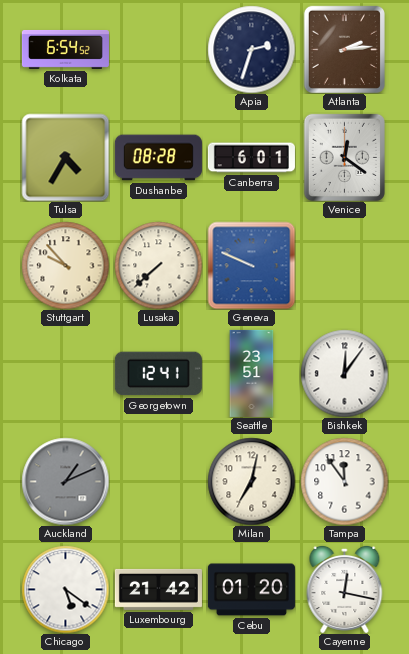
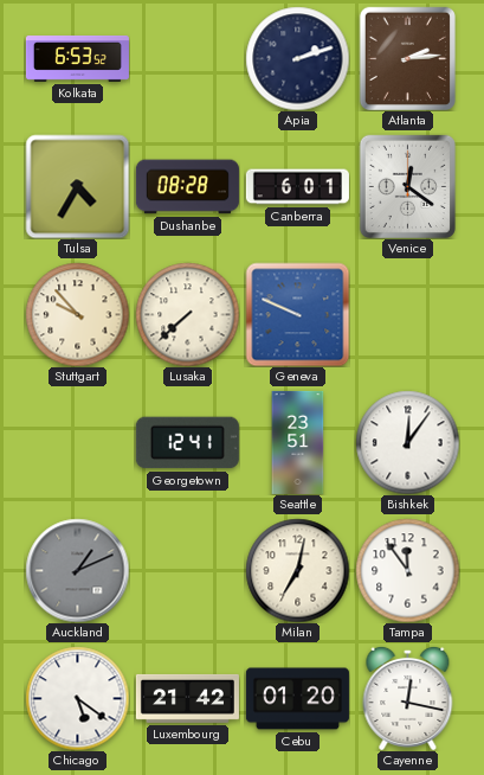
Kolkata: 6:54 -> 6:53 (77, 58)
Apia: 2:33 -> 2:12 (297, 58)
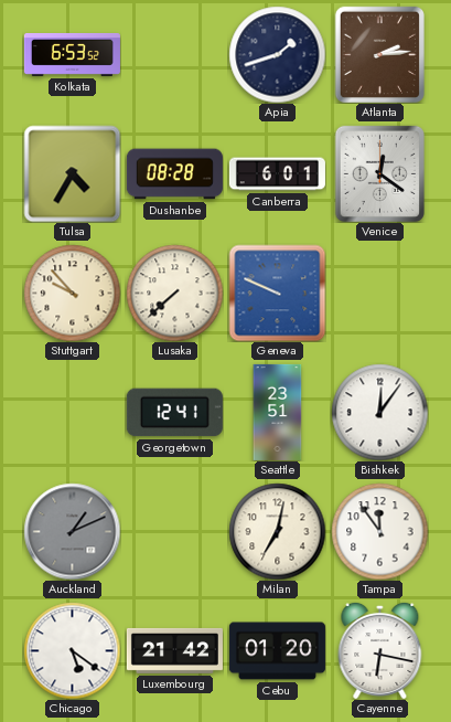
Apia: 2:12 -> 1:42 (277, 54)
Cayenne: 12:17 -> 6:17 (380, 650)
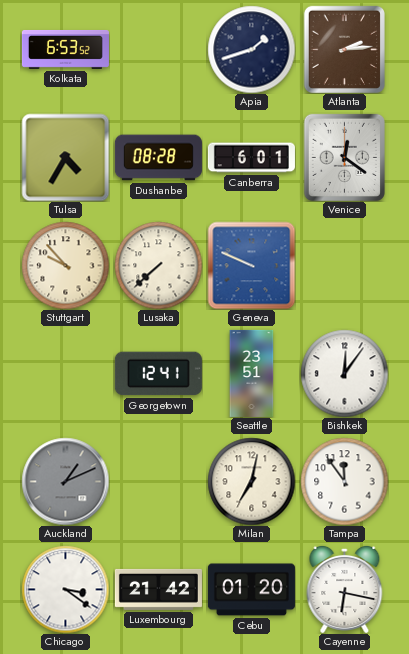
Chicago: 5:21 -> 3:21 (65, 589)
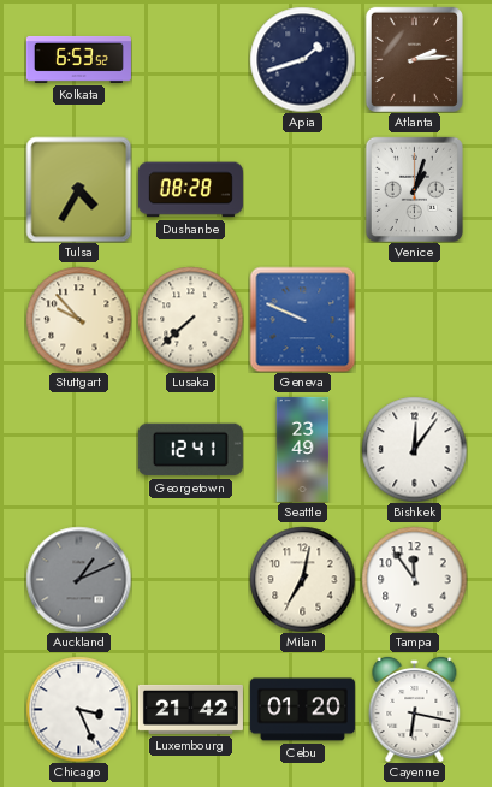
Canberra: 6:01 -> none (251, 158)
Venice: 12:21 -> 1:03 (414, 189)
Seattle: 23:51 -> 23:49 (303, 449)
Chicago: 3:21 -> 3:26 (78, 709)
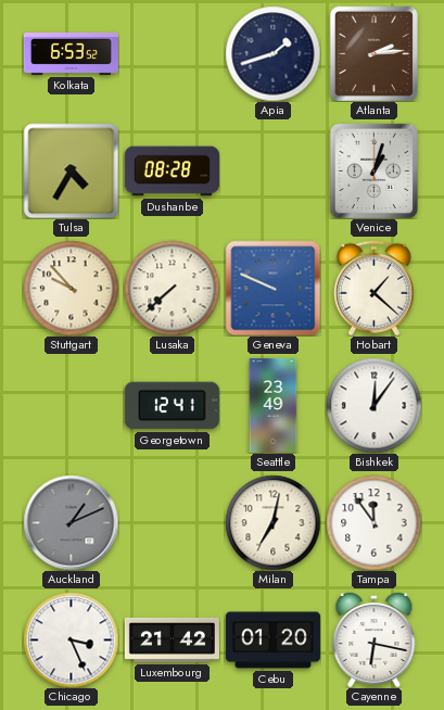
Hobart: none -> 1:22 (373, 288)
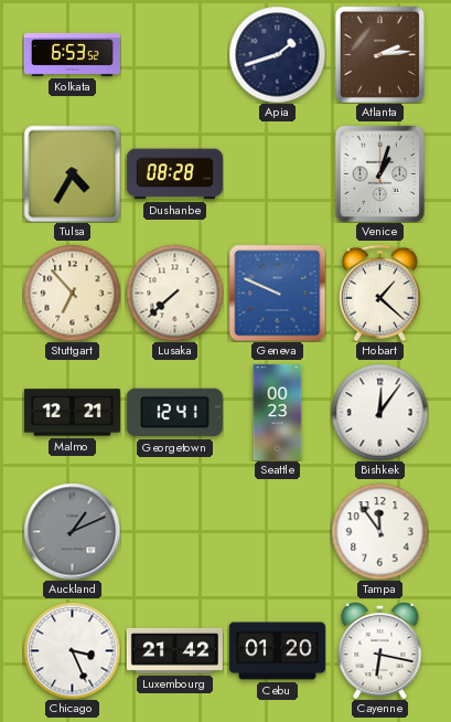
Stuttgart: 9:53 -> 6:53 (72, 293)
Malmo: none -> 12:21 (72, 413)
Seattle: 23:49 -> 00:23 (278, 412)
Milan: 7:02 -> none (272, 522)
